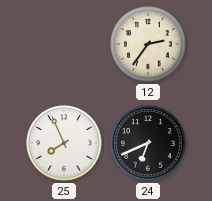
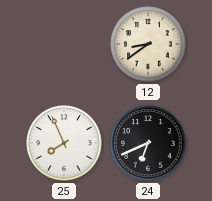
12: 2:36 -> 8:39 (148, 44)
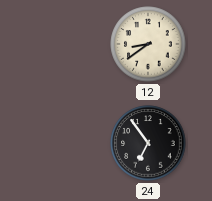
25: 7:56 -> none (64, 143)
24: 6:41 -> 6:54 (148, 143)
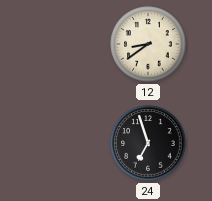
24: 6:54 -> 6:57 (148, 143)
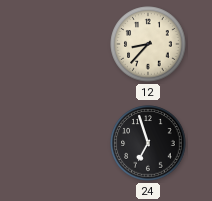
12: 8:39 -> 8:37 (148, 44)
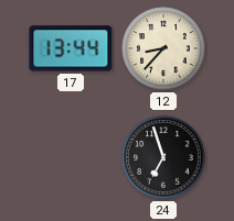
17: none -> 13:44 (71, 48)
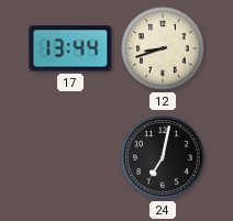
12: 8:37 -> 8:42 (163, 48)
24: 6:57 -> 7:02 (163, 157)
